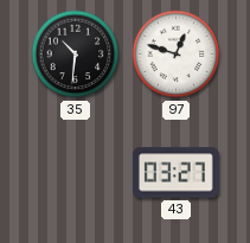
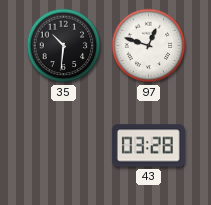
43: 03:27 -> 03:28 (148, 146)
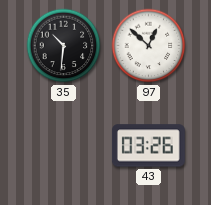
97: 12:48 -> 12:52 (149, 46)
43: 03:28 -> 03:26 (148, 146)
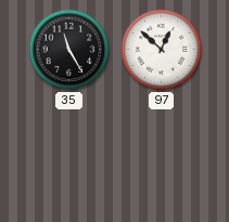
35: 10:31 -> 11:25 (69, 50)
43: 03:26 -> none (148, 146)
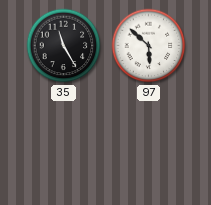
97: 12:52 -> 5:52 (149, 46)
